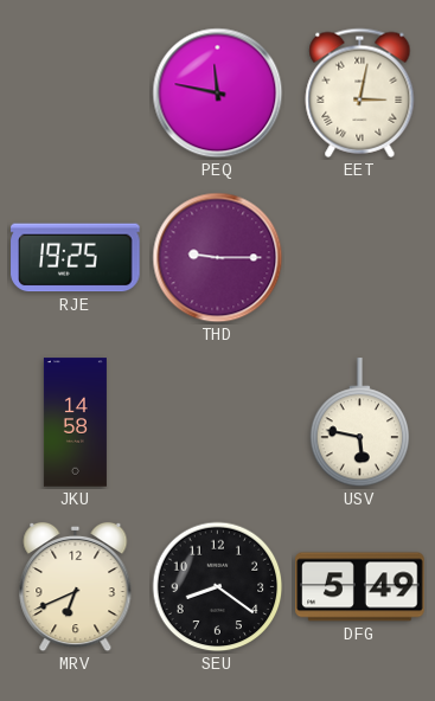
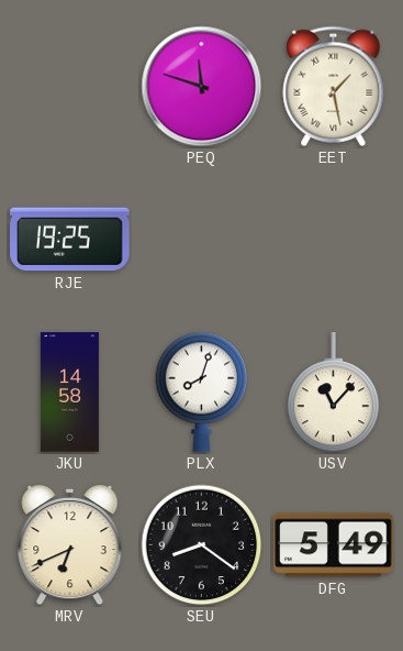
PEQ: 11:47 -> 11:48 (202, 87)
EET: 3:02 -> 1:28 (334, 86)
THD: 9:15 -> none (218, 258)
PLX: none -> 8:03 (202, 391)
USV: 5:47 -> 11:07 (334, 393)
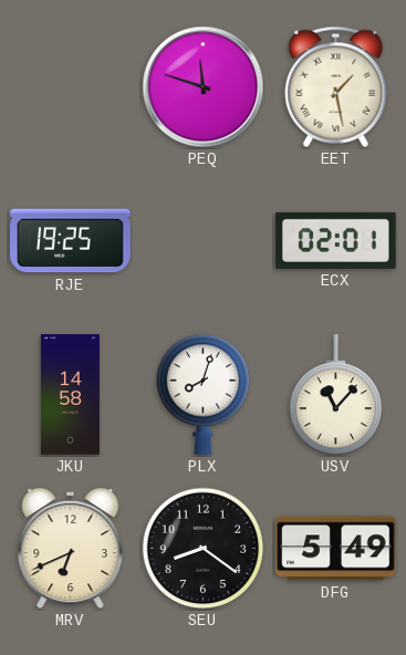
ECX: none -> 02:01 (336, 240)
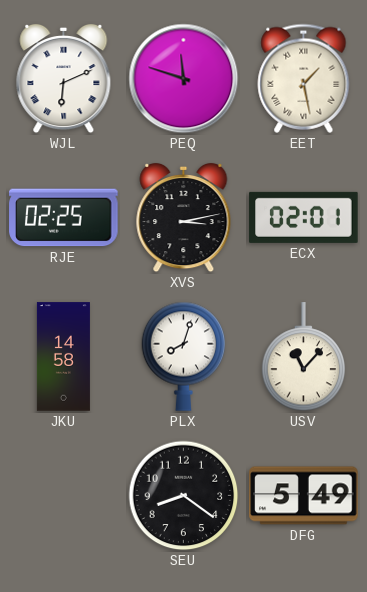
WJL: none -> 6:11 (64, 79)
RJE: 19:25 -> 02:25 (64, 218)
XVS: none -> 3:13 (184, 218)
MRV: 6:41 -> none (71, 549)
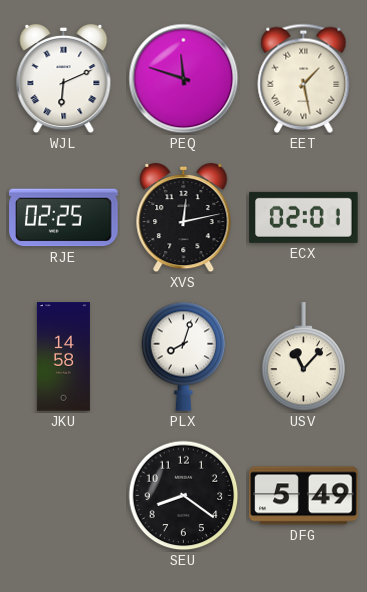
XVS: 3:13 -> 12:13 (184, 218)
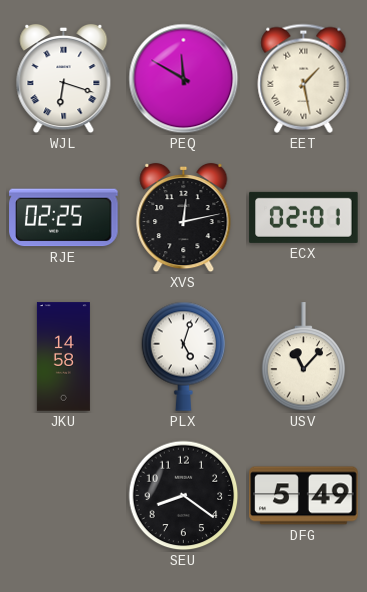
WJL: 6:11 -> 6:18 (64, 79)
PEQ: 11:48 -> 11:50 (184, 79)
PLX: 8:03 -> 5:03 (184, 356)
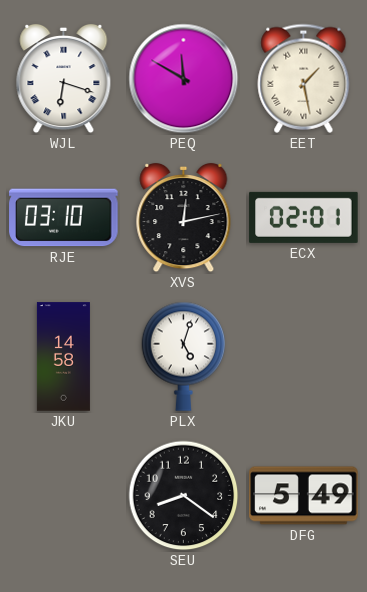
RJE: 02:25 -> 03:10 (64, 218)
USV: 11:07 -> none (304, 357)
